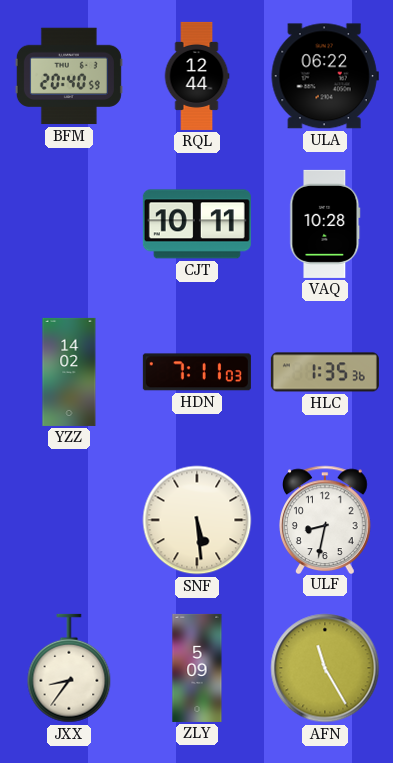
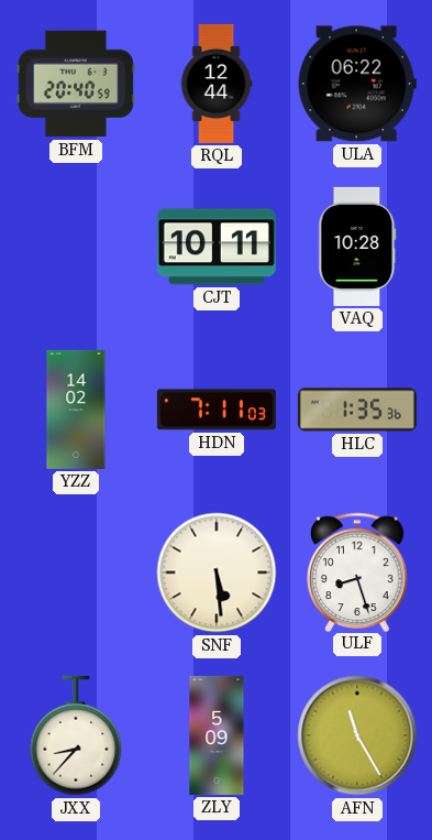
ULF: 8:32 -> 8:27 (358, 571)
JXX: 8:36 -> 8:37 (76, 735)
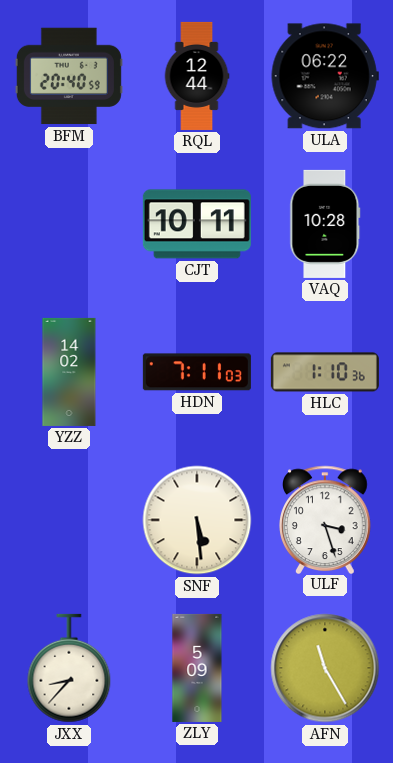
HLC: 1:35 -> 1:10 (325, 372)
ULF: 8:27 -> 3:27 (326, 519)
